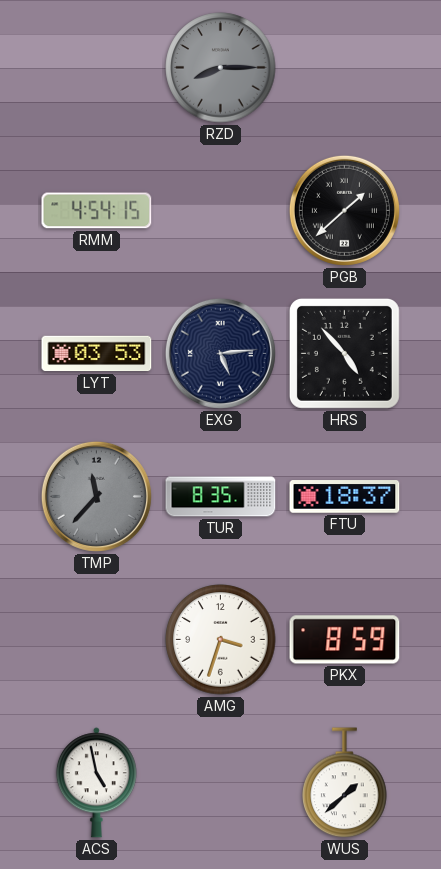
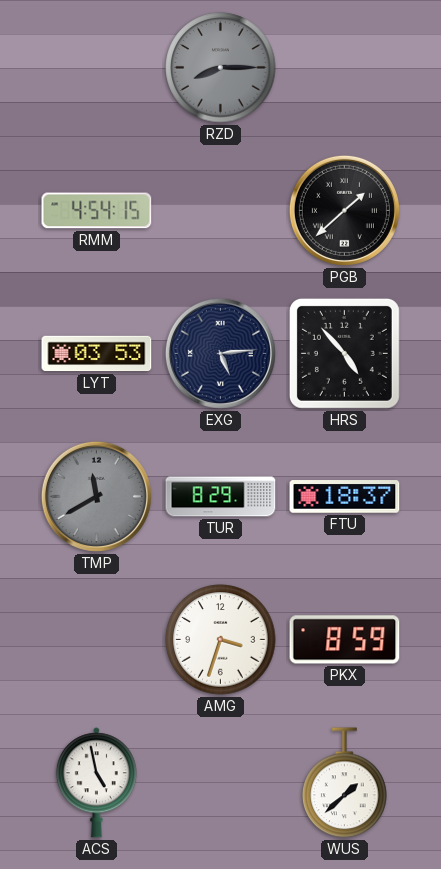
TMP: 11:37 -> 11:40 (96, 496)
TUR: 8:35 -> 8:29 (221, 497)
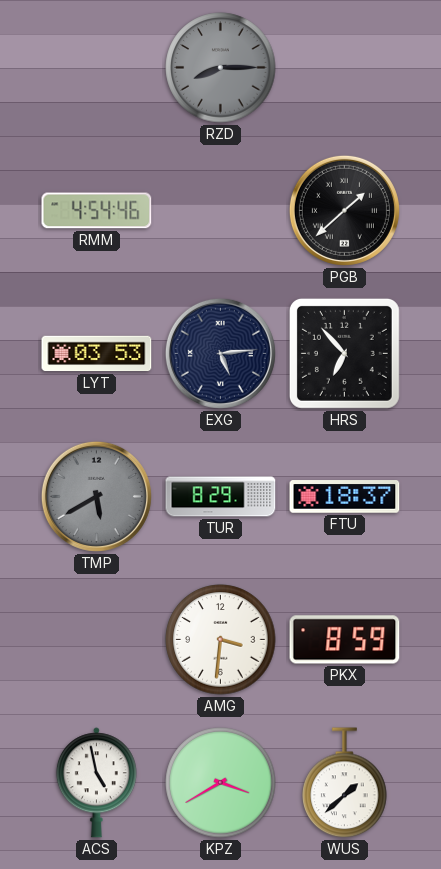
RMM: 4:54:15 -> 4:54:46 (97, 211)
HRS: 4:53 -> 6:53 (344, 353)
TMP: 11:40 -> 5:40 (96, 496)
AMG: 3:33 -> 3:31 (221, 640)
KPZ: none -> 3:40 (221, 783)
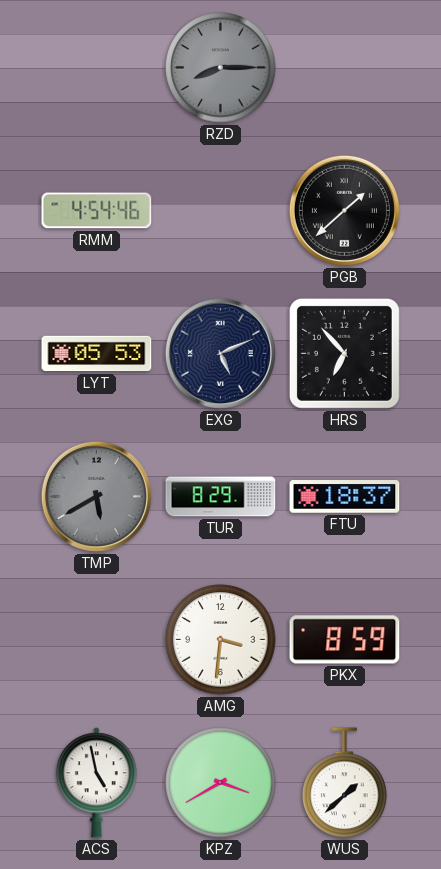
LYT: 03:53 -> 05:53 (97, 354)
EXG: 5:14 -> 5:11 (220, 353)
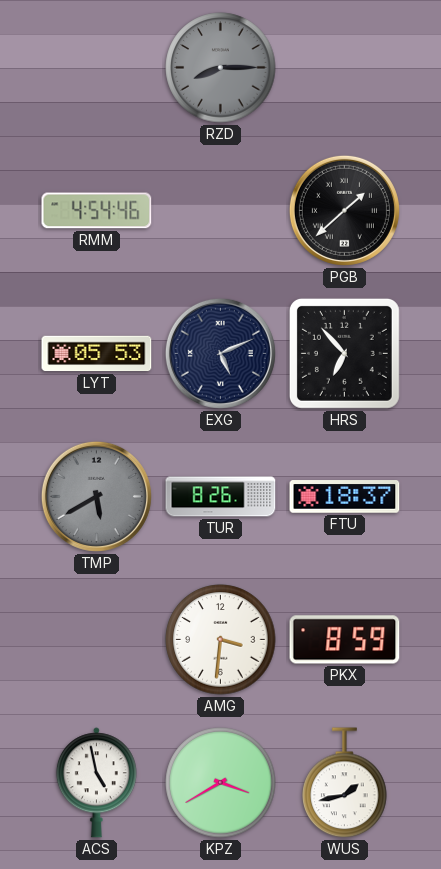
TUR: 8:29 -> 8:26 (221, 497)
WUS: 1:38 -> 1:43 (345, 783)
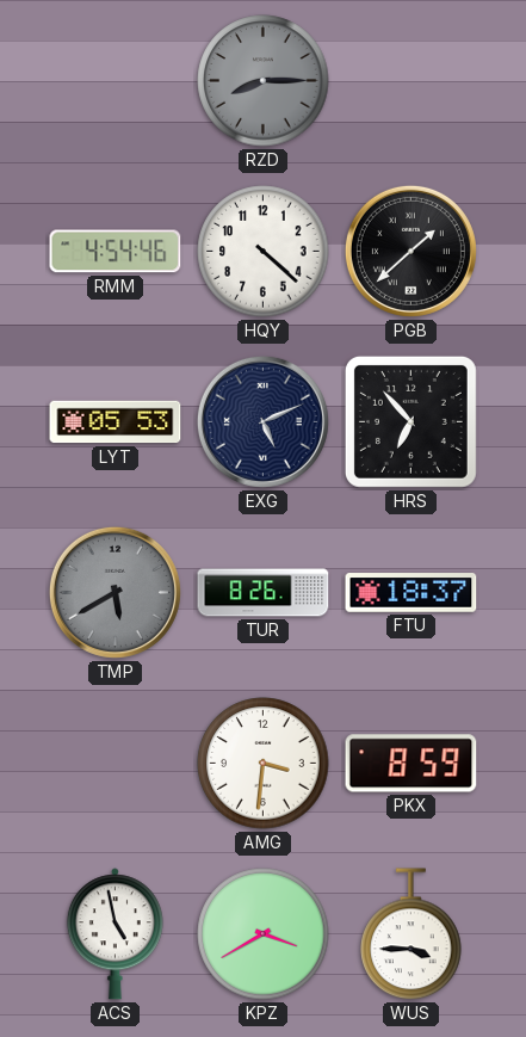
HQY: none -> 4:22 (264, 252)
WUS: 1:43 -> 3:45 (411, 934)
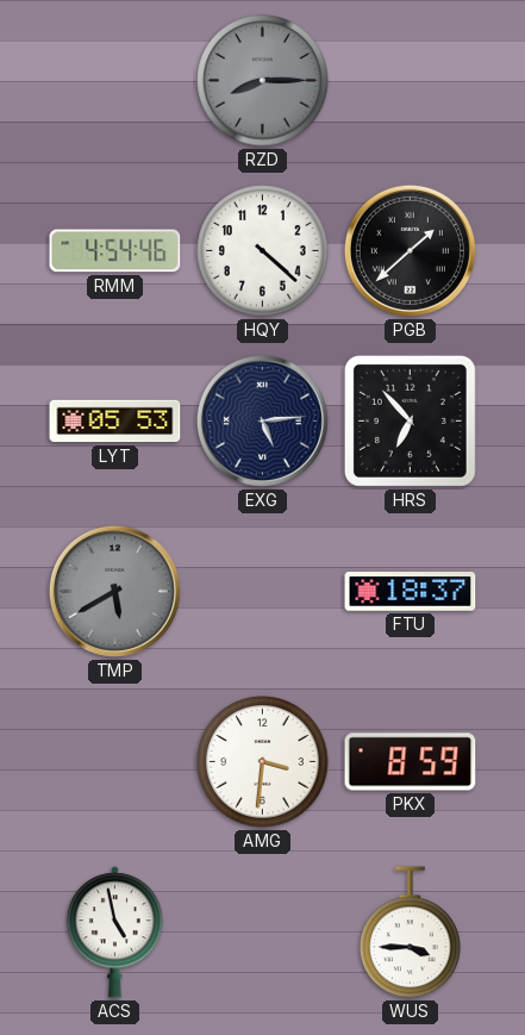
EXG: 5:11 -> 5:14 (262, 420)
TUR: 8:26 -> none (264, 593)
KPZ: 3:40 -> none (264, 934)
